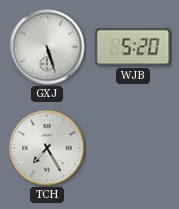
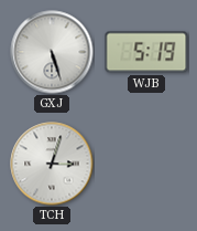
WJB: 5:20 -> 5:19 (146, 52)
TCH: 7:25 -> 3:03 (52, 164)
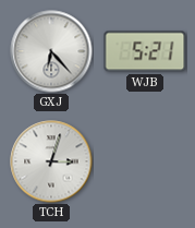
GXJ: 5:27 -> 6:23 (51, 51)
WJB: 5:19 -> 5:21 (145, 51)
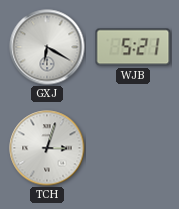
GXJ: 6:23 -> 6:20 (47, 47)
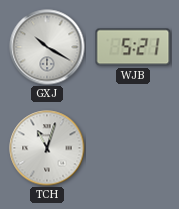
GXJ: 6:20 -> 10:20 (47, 47)
TCH: 3:03 -> 11:03 (47, 148)
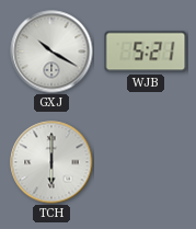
TCH: 11:03 -> 6:00 (51, 162)
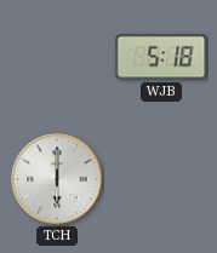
GXJ: 10:20 -> none (51, 51)
WJB: 5:21 -> 5:18 (161, 57)
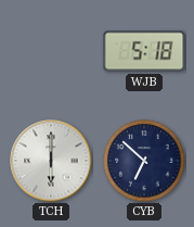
CYB: none -> 6:52 (144, 161)
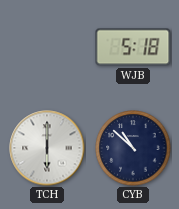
CYB: 6:52 -> 10:52 (133, 148)
